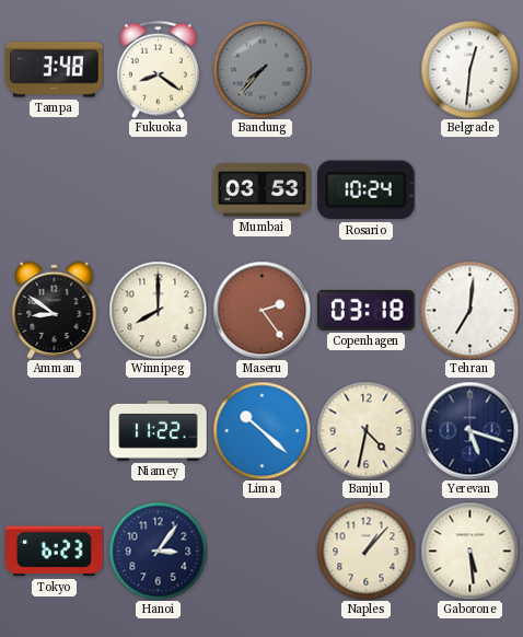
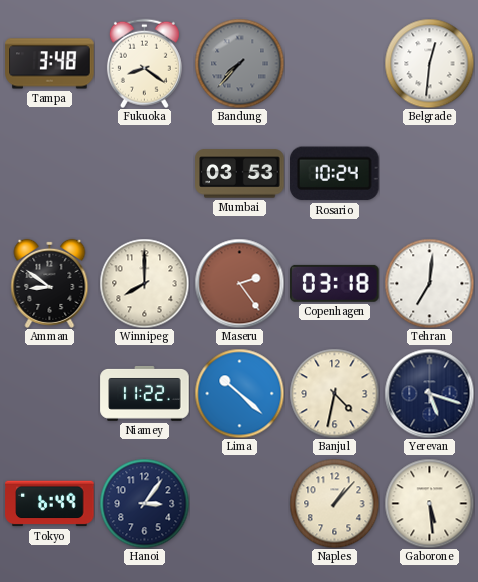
Tokyo: 6:23 -> 6:49 (50, 504)
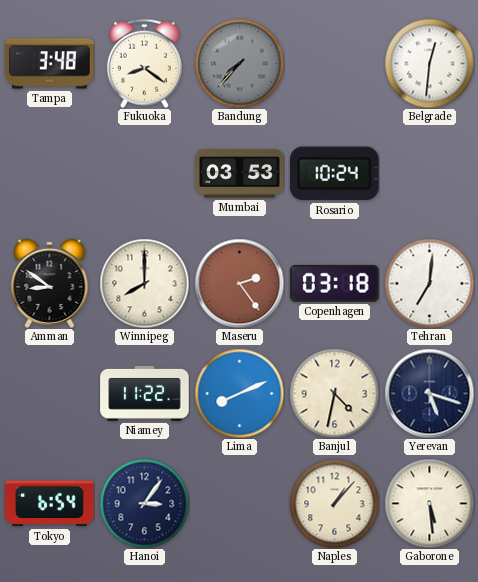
Lima: 10:22 -> 8:11 (239, 393)
Tokyo: 6:49 -> 6:54 (50, 504)
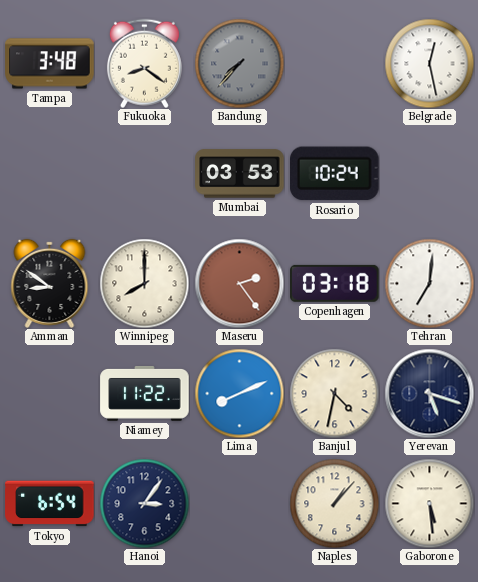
Belgrade: 12:31 -> 12:28 (429, 63)
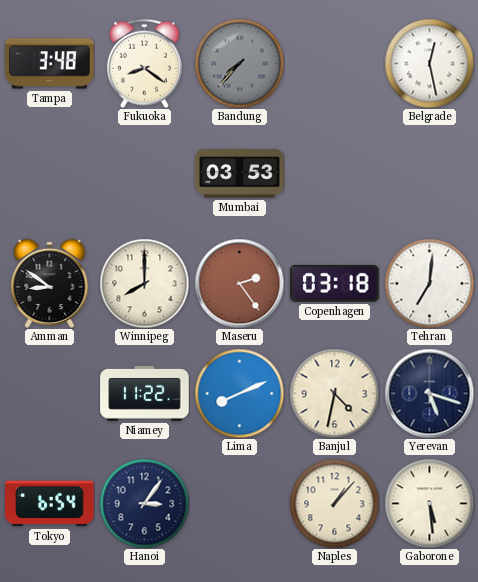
Rosario: 10:24 -> none (335, 174)
